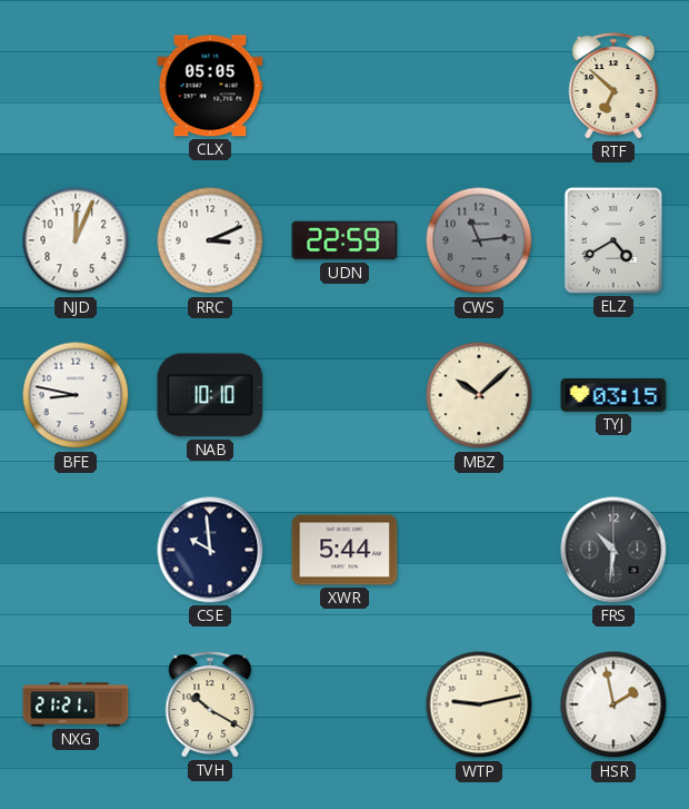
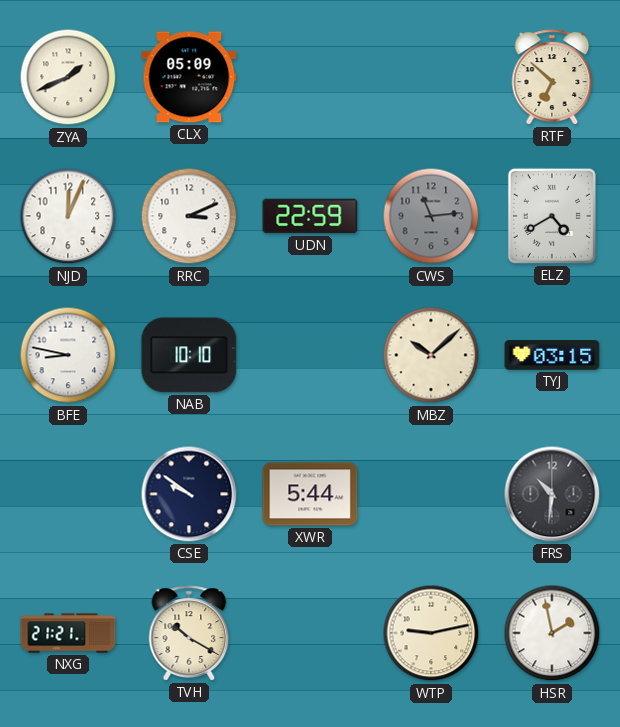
ZYA: none -> 1:41 (68, 77)
CLX: 05:05 -> 05:09 (189, 77)
CSE: 9:59 -> 9:51 (189, 494)
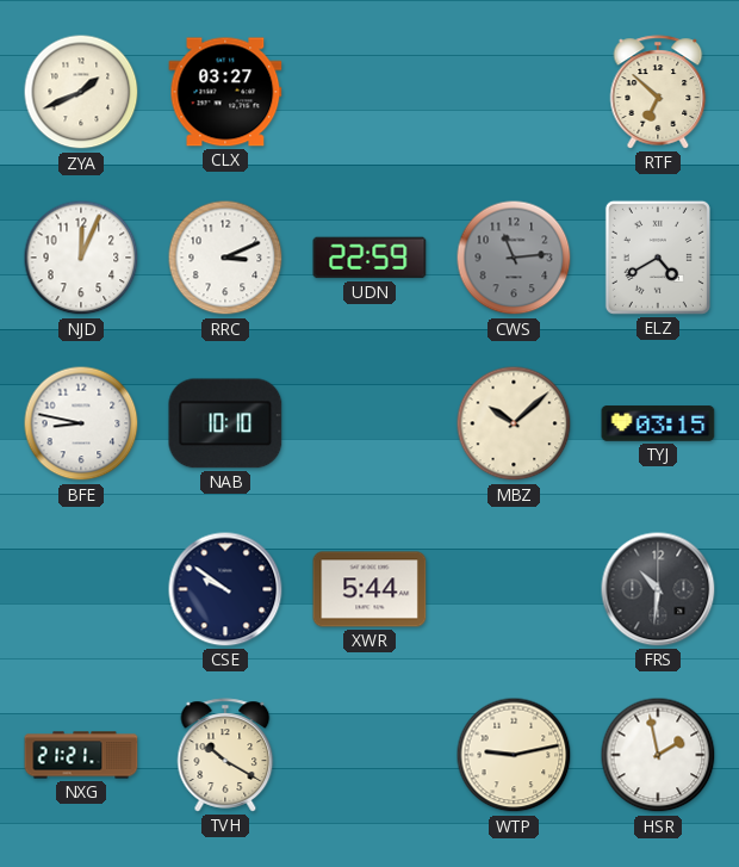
CLX: 05:09 -> 03:27 (225, 92)
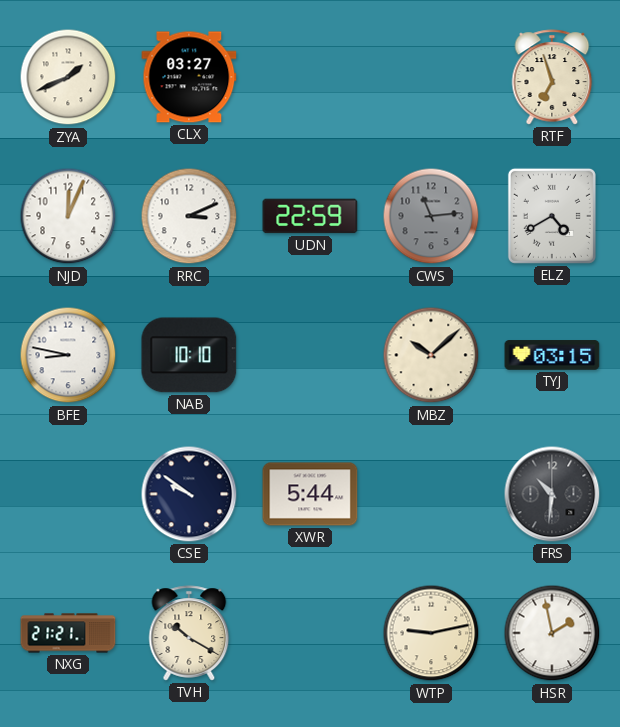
RTF: 6:52 -> 6:57 (552, 77)
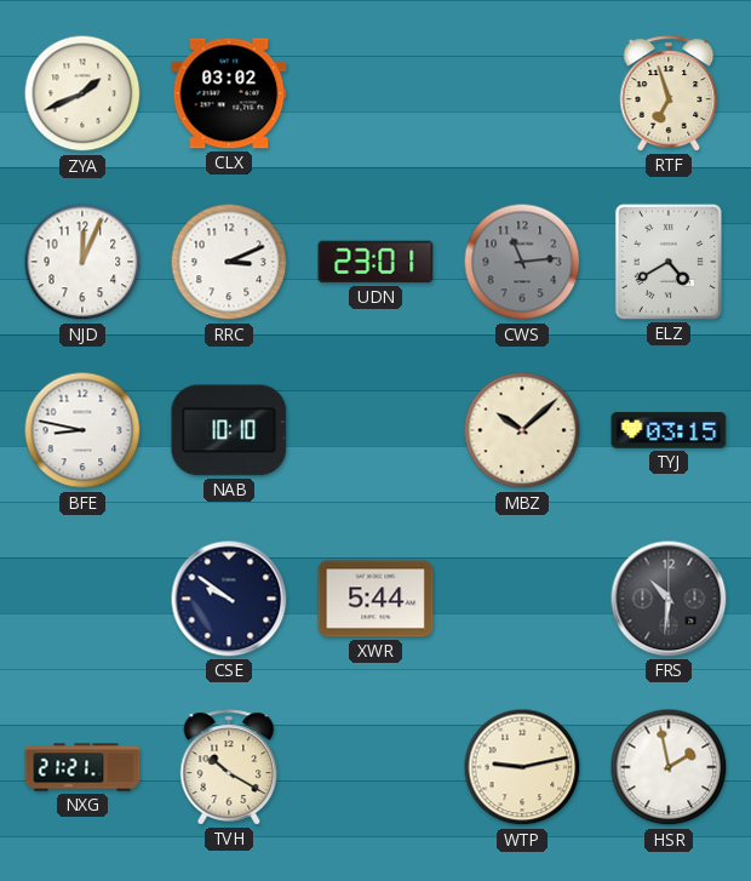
CLX: 03:27 -> 03:02 (229, 93)
UDN: 22:59 -> 23:01 (375, 262)
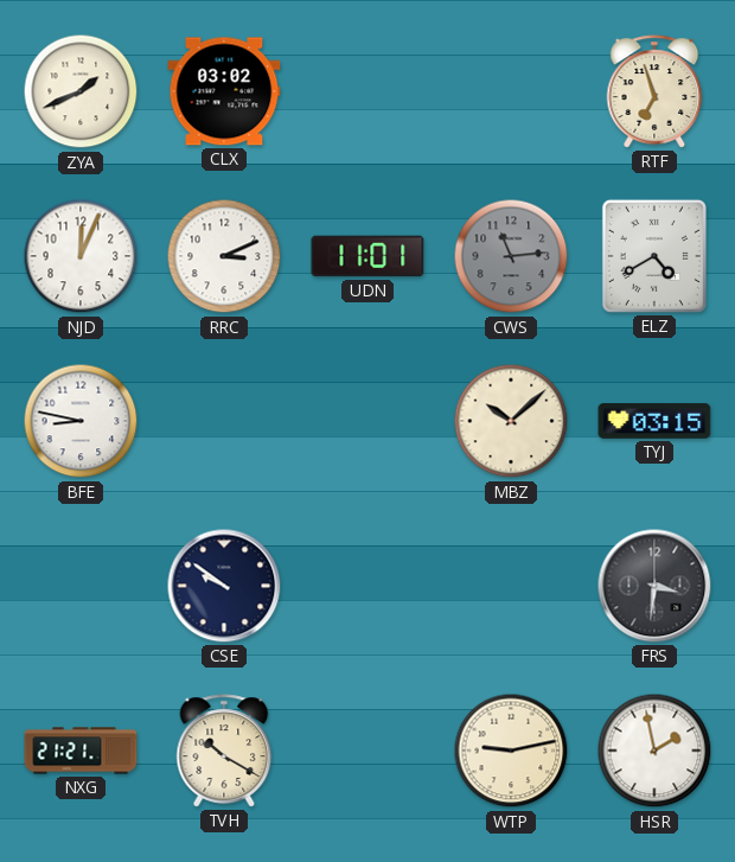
UDN: 23:01 -> 11:01 (367, 256)
NAB: 10:10 -> none (229, 430)
XWR: 5:44 -> none (375, 599)
FRS: 10:31 -> 3:31 (654, 586)
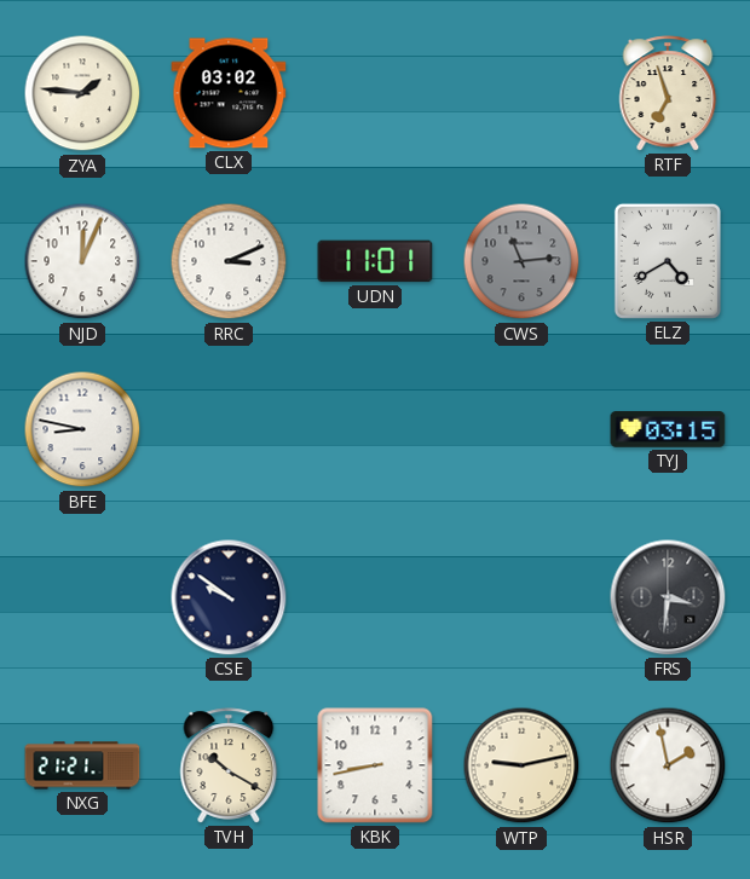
ZYA: 1:41 -> 1:46 (82, 93)
MBZ: 10:08 -> none (511, 421)
KBK: none -> 8:43 (375, 765)
